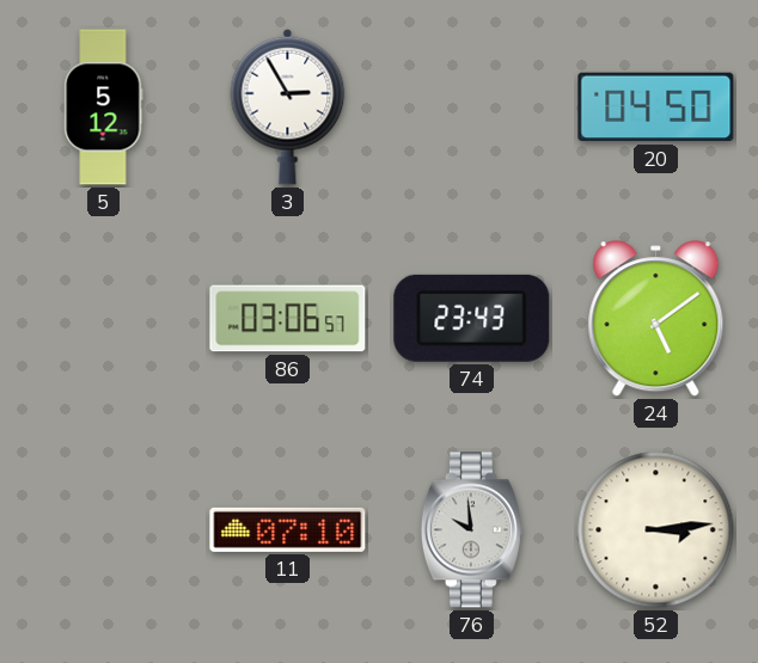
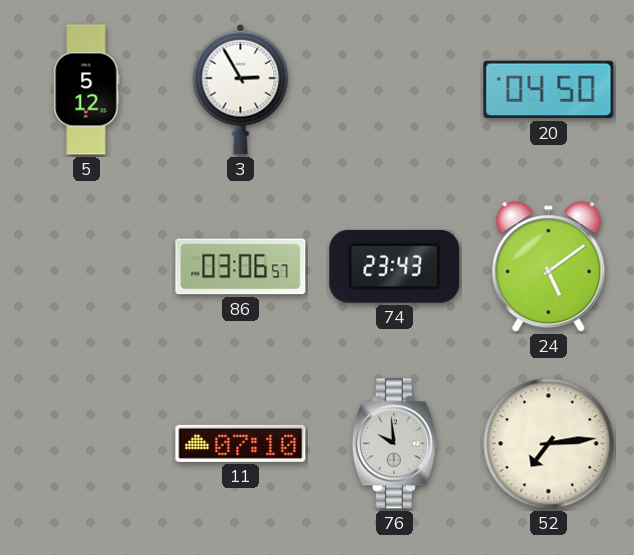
52: 3:14 -> 7:14 (549, 444)
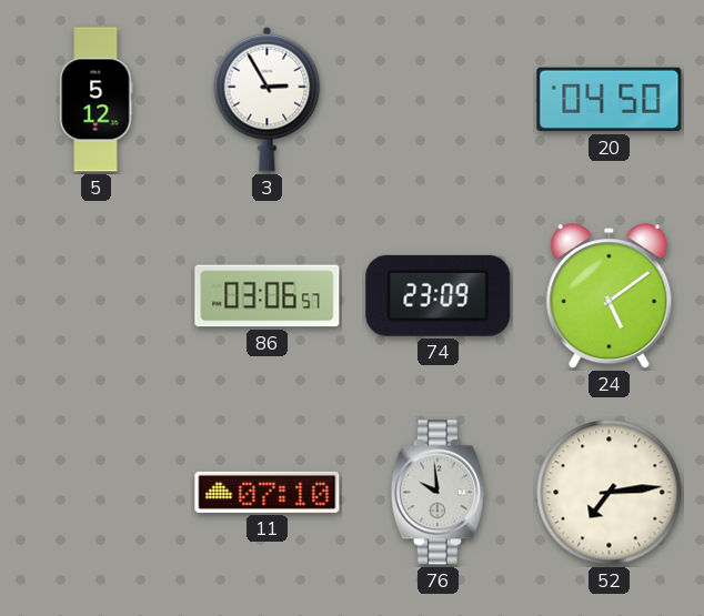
74: 23:43 -> 23:09 (439, 295)
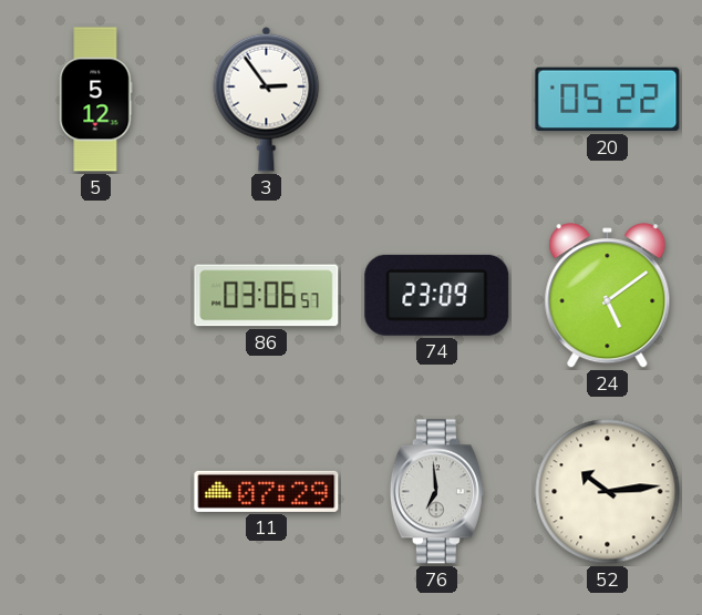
3: 2:55 -> 2:54 (267, 99)
20: 04:50 -> 05:22 (608, 100)
11: 07:10 -> 07:29 (267, 491)
76: 9:59 -> 6:59 (436, 492)
52: 7:14 -> 10:14 (608, 492)
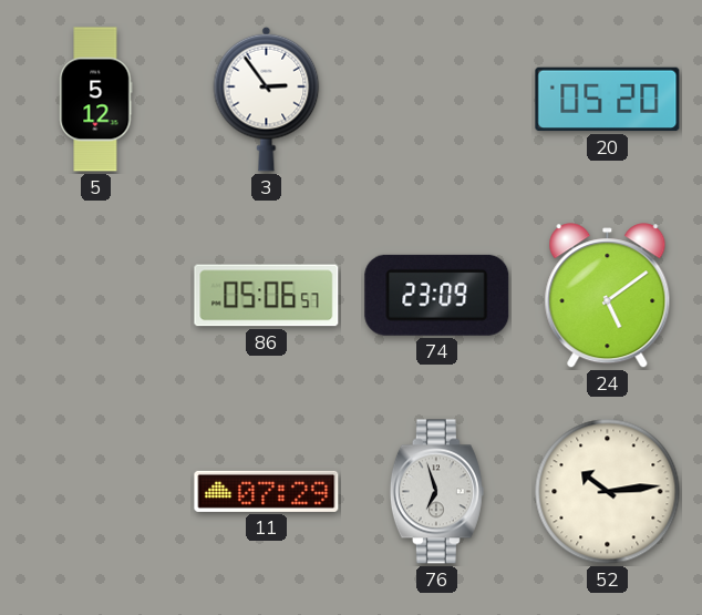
20: 05:22 -> 05:20 (608, 100)
86: 03:06 -> 05:06 (267, 296)
76: 6:59 -> 6:57 (436, 492)
